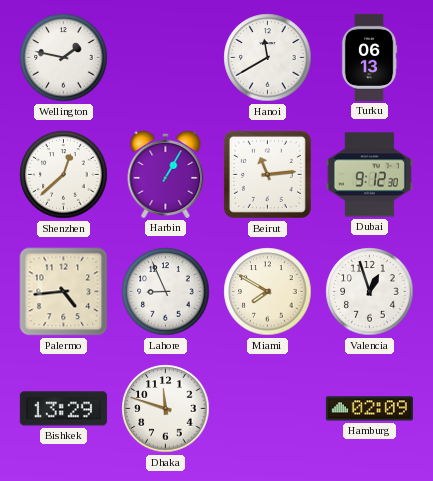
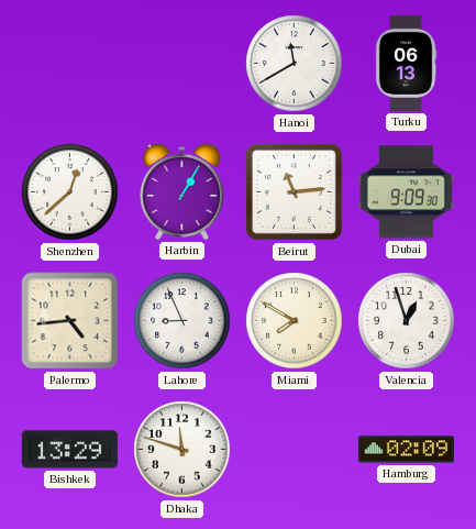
Wellington: 1:47 -> none (64, 58)
Dubai: 9:12 -> 9:09 (406, 192)
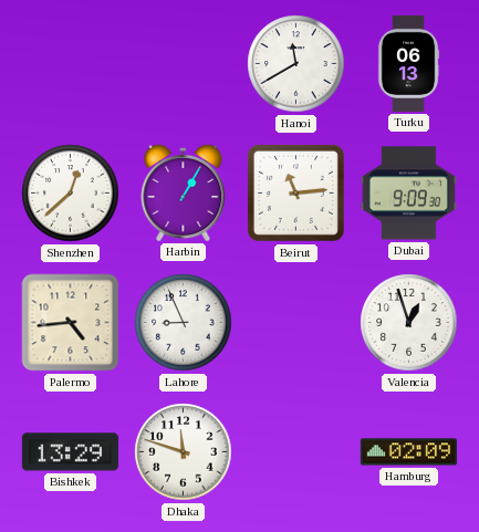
Miami: 7:50 -> none (295, 321)
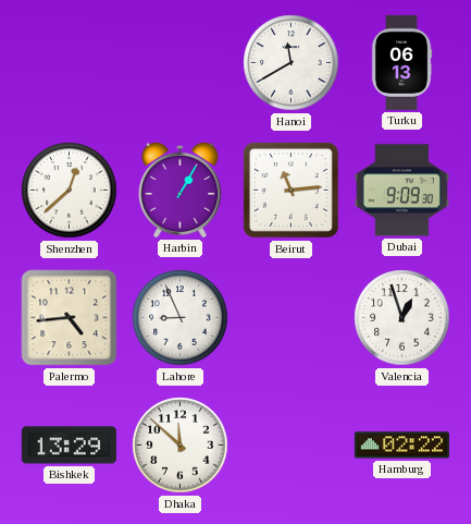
Dhaka: 11:48 -> 11:52 (181, 446)
Hamburg: 02:09 -> 02:22 (401, 446)
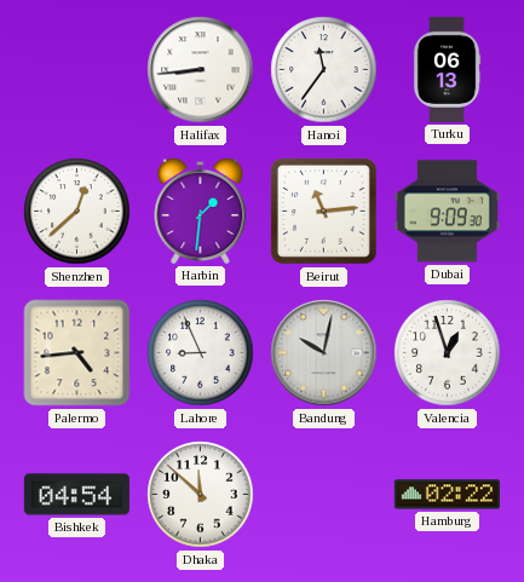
Halifax: none -> 8:44 (201, 70)
Hanoi: 11:40 -> 11:36 (324, 70)
Harbin: 1:05 -> 1:31 (201, 211)
Bandung: none -> 10:02 (324, 353)
Bishkek: 13:29 -> 04:54 (76, 495)
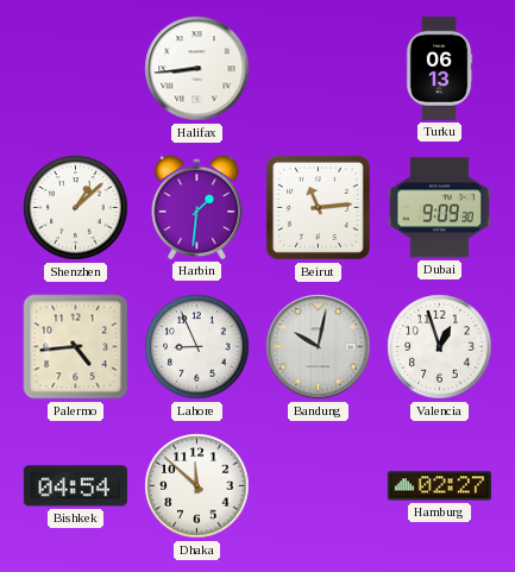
Hanoi: 11:36 -> none (324, 70)
Shenzhen: 12:38 -> 1:08 (76, 208)
Hamburg: 02:22 -> 02:27 (439, 486)
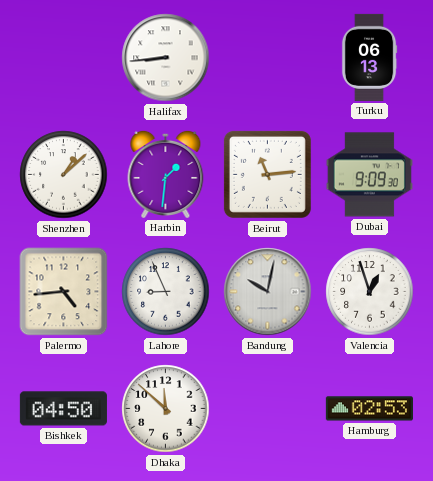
Bishkek: 04:54 -> 04:50 (63, 409)
Hamburg: 02:27 -> 02:53 (369, 409)
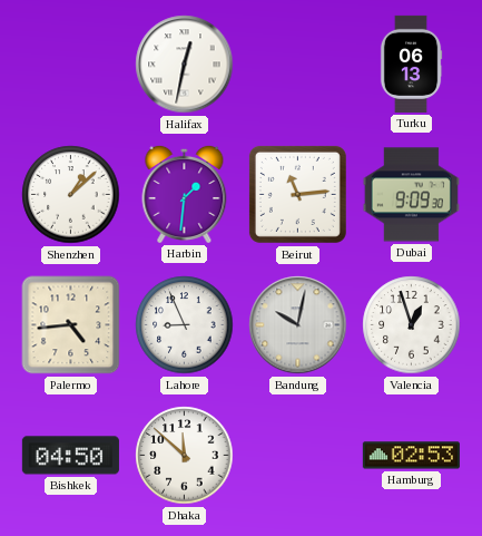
Halifax: 8:44 -> 12:32 (185, 65)
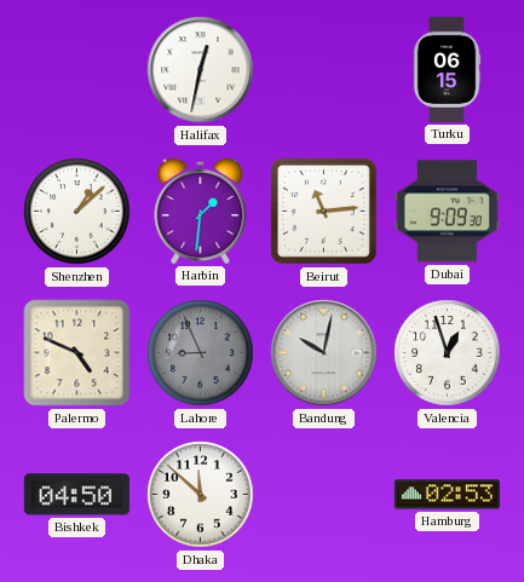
Turku: 06:13 -> 06:15 (447, 69)
Palermo: 4:44 -> 4:49 (77, 353)
Lahore dial: white -> grey (201, 353)
